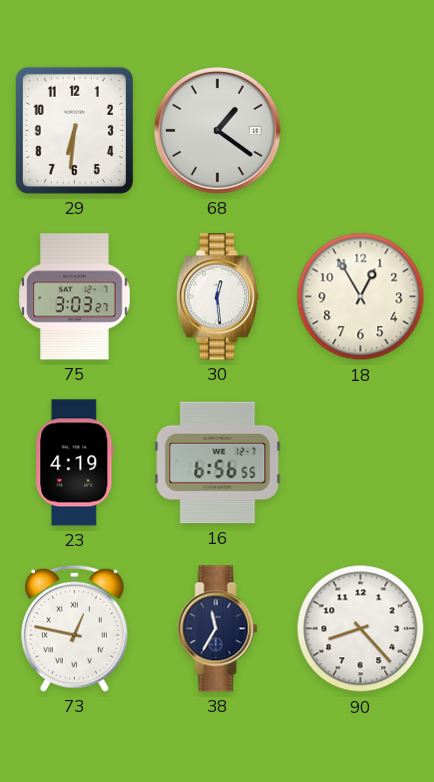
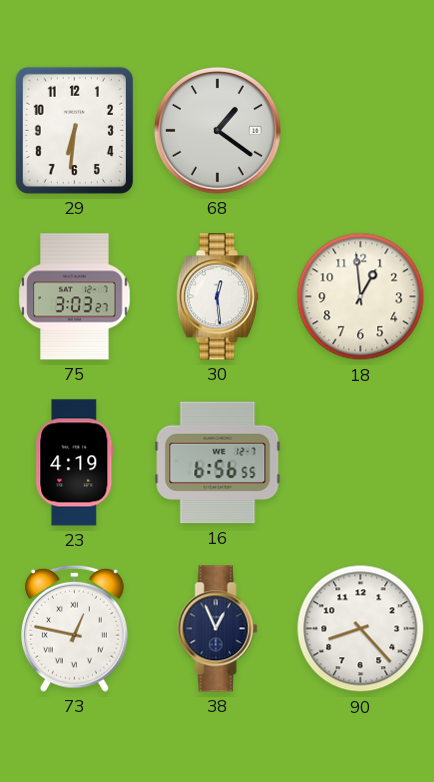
18: 12:55 -> 12:59 (361, 297)
38: 11:35 -> 12:56 (218, 629)
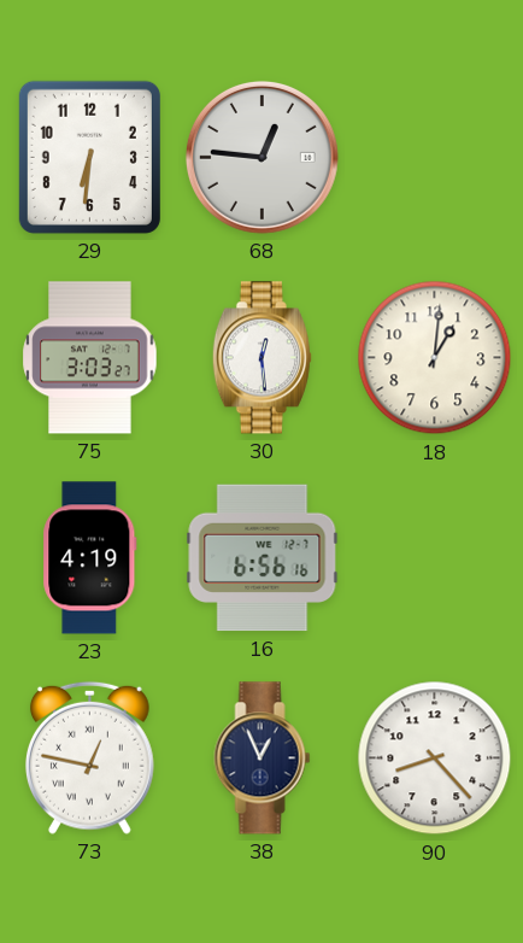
68: 1:21 -> 12:46 (261, 157)
18: 12:59 -> 1:01 (435, 358)
16: 6:56:55 -> 6:56:16 (263, 558)
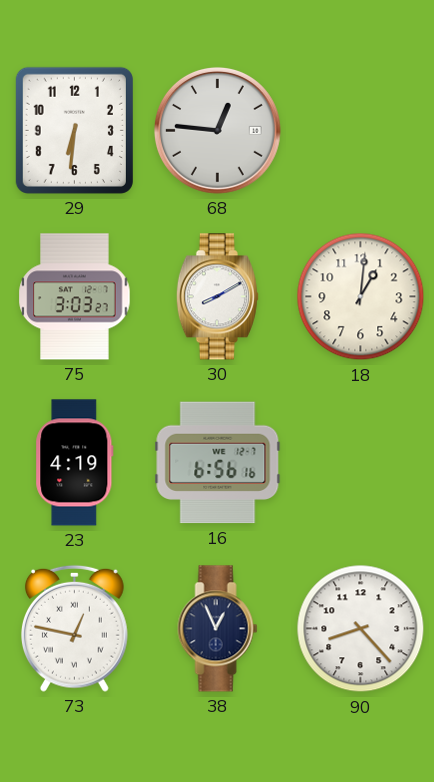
30: 12:29 -> 8:10 (217, 297)
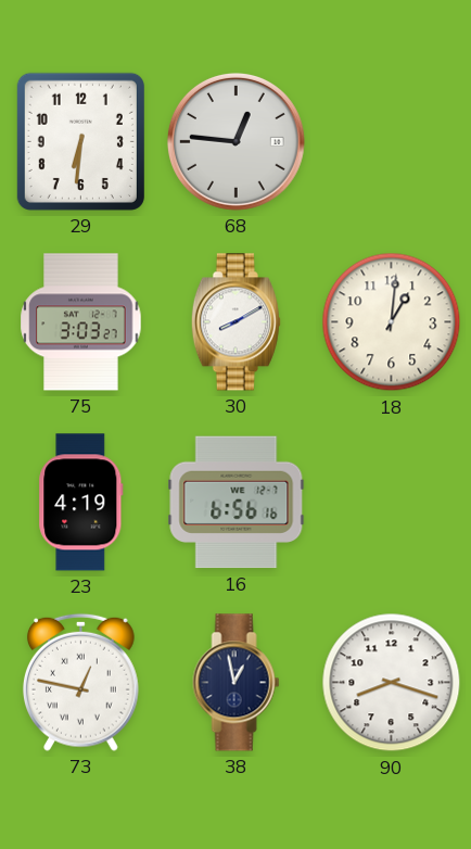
38: 12:56 -> 12:58 (237, 683)
90: 8:23 -> 8:18 (392, 683)
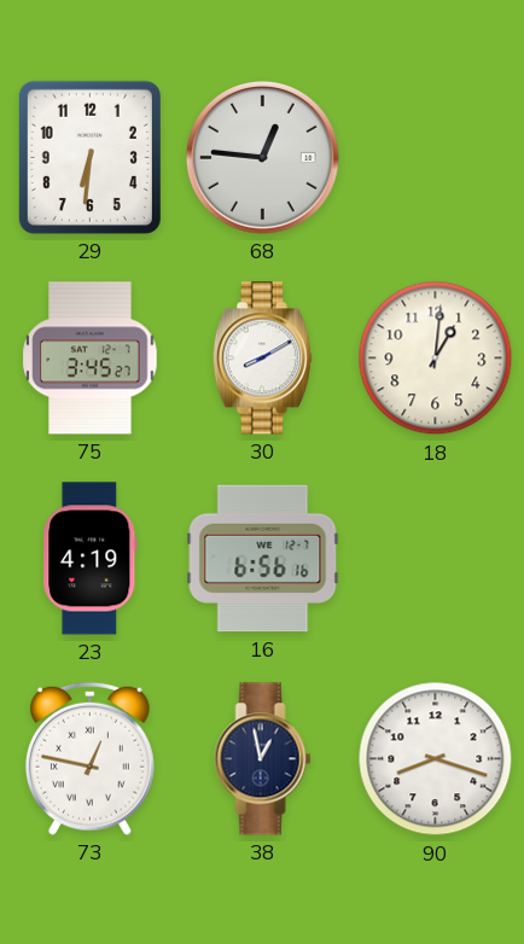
75: 3:03 -> 3:45 (91, 359)
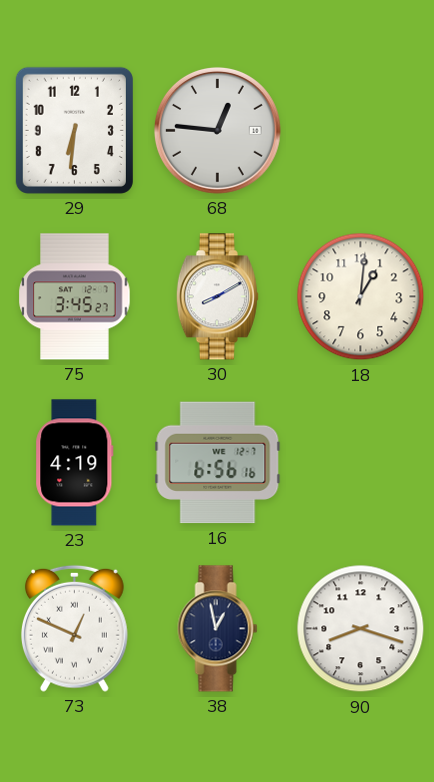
73: 12:47 -> 12:49 (74, 628)
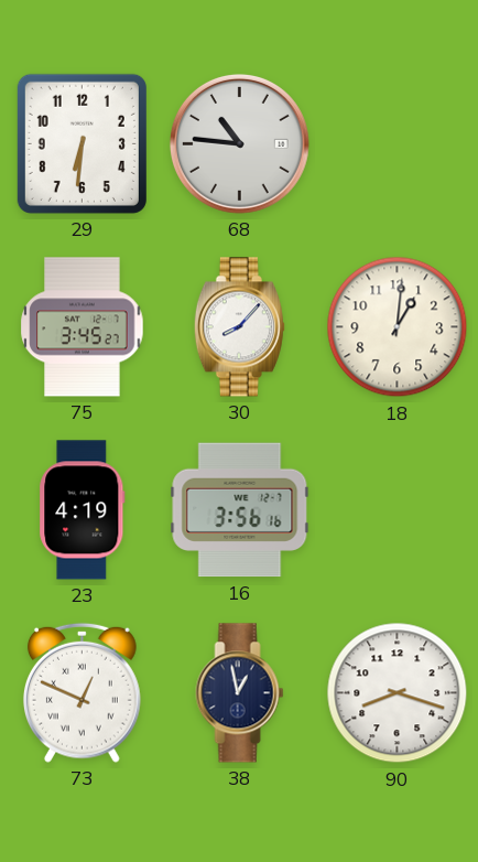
68: 12:46 -> 10:46 (239, 143)
30: 8:10 -> 8:07 (239, 327)
16: 6:56 -> 3:56 (240, 510)
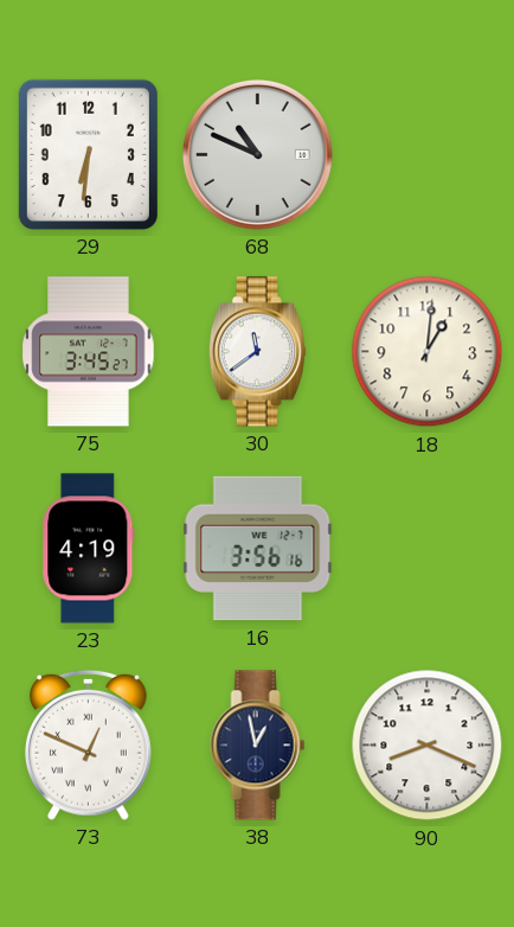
68: 10:46 -> 10:49 (257, 154)
30: 8:07 -> 11:39 (257, 352)
90: 8:18 -> 8:19 (428, 746)
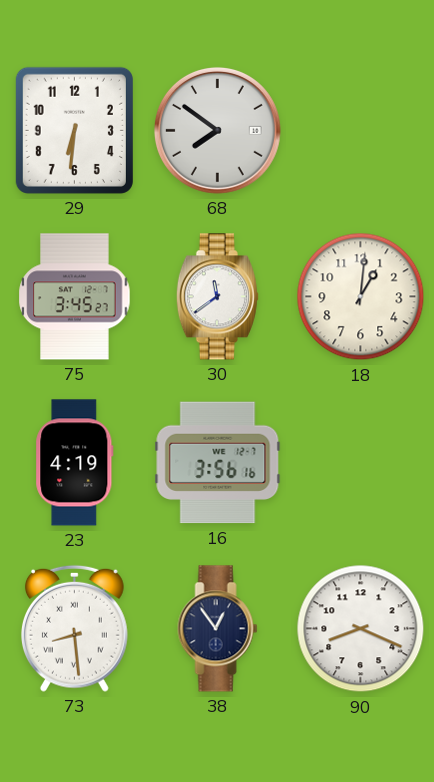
68: 10:49 -> 7:51 (217, 130)
73: 12:49 -> 8:29 (74, 628)
38: 12:58 -> 12:54 (218, 629)
